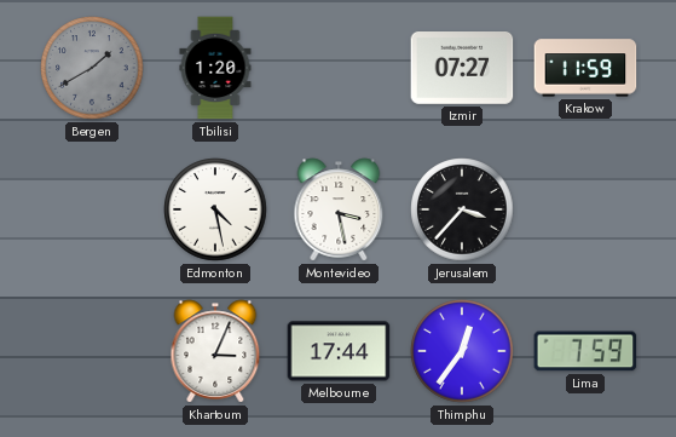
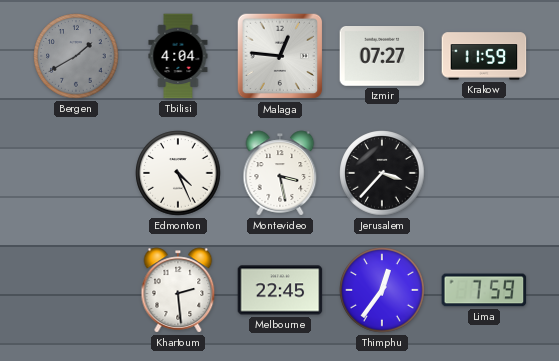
Tbilisi: 1:20 -> 4:04 (178, 56)
Malaga: none -> 12:46 (280, 56)
Edmonton: 4:28 -> 4:26 (178, 173)
Khartoum: 3:04 -> 2:29 (178, 290)
Melbourne: 17:44 -> 22:45 (280, 290)
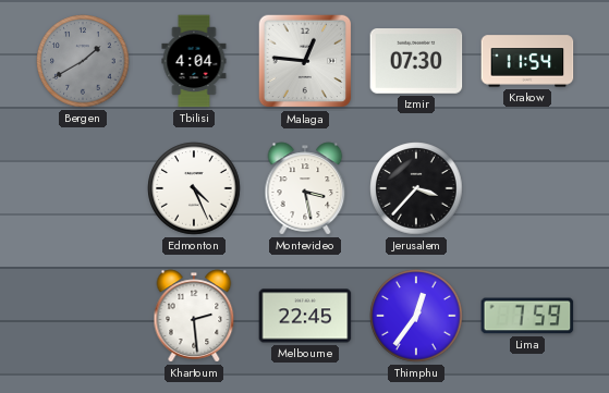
Izmir: 07:27 -> 07:30 (416, 62)
Krakow: 11:59 -> 11:54 (527, 61)
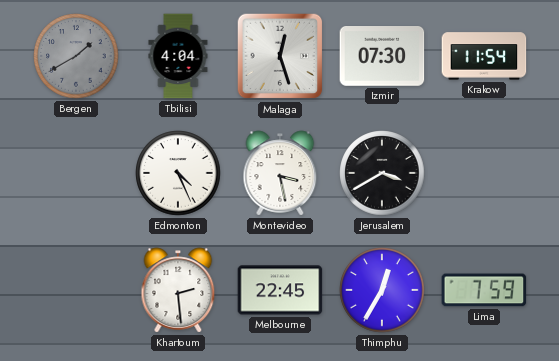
Malaga: 12:46 -> 12:27 (280, 56)
Jerusalem: 3:37 -> 3:40 (382, 173)
Thimphu: 12:36 -> 12:35 (382, 290)
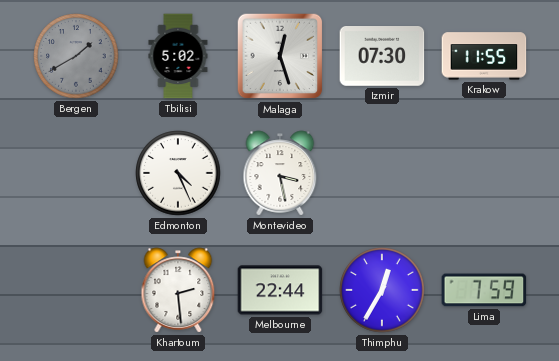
Tbilisi: 4:04 -> 5:02 (178, 56)
Krakow: 11:54 -> 11:55 (484, 56)
Jerusalem: 3:40 -> none (382, 173)
Melbourne: 22:45 -> 22:44 (280, 290)
